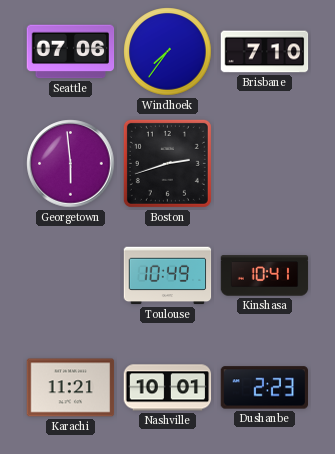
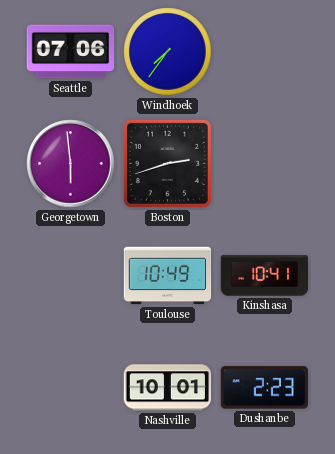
Brisbane: 7:10 -> none (265, 52)
Karachi: 11:21 -> none (71, 388)
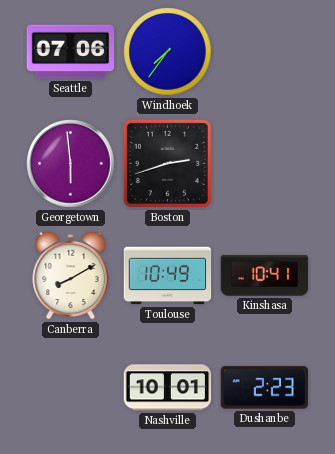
Canberra: none -> 8:10 (71, 275)
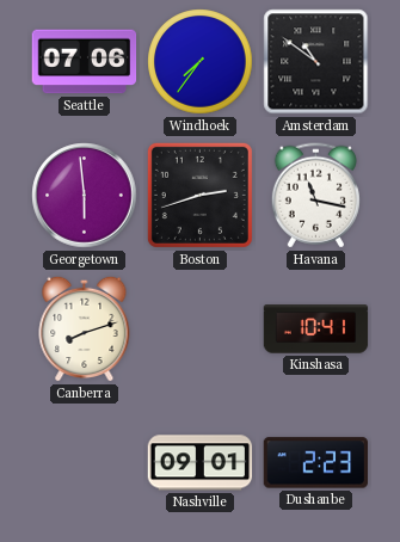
Amsterdam: none -> 10:51 (316, 62)
Havana: none -> 11:17 (315, 196)
Canberra: 8:10 -> 8:12 (85, 328)
Toulouse: 10:49 -> none (168, 276)
Nashville: 10:01 -> 09:01 (201, 463)
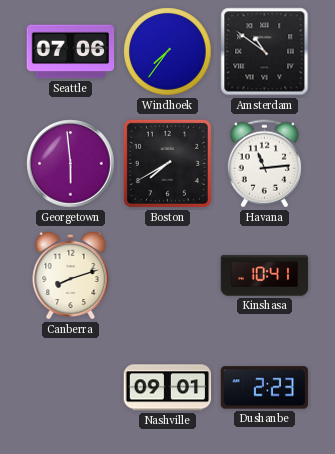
Boston: 2:42 -> 7:40 (167, 163)
Havana: 11:17 -> 11:14 (264, 164)
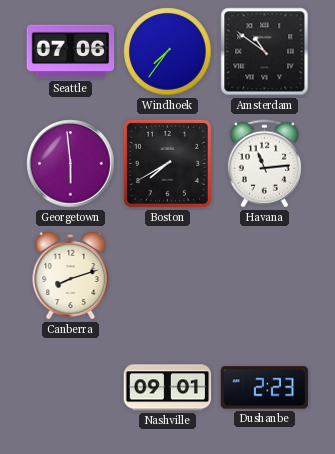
Kinshasa: 10:41 -> none (265, 276)
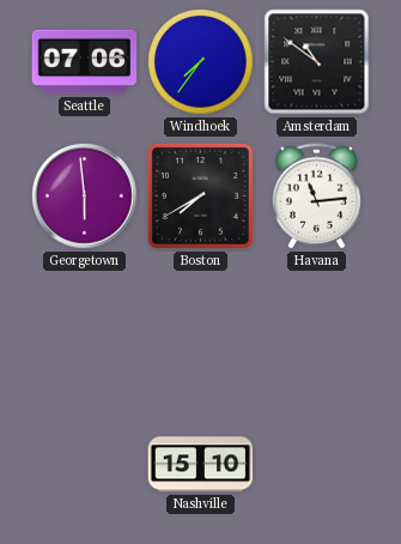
Canberra: 8:12 -> none (71, 275)
Nashville: 09:01 -> 15:10 (201, 465)
Dushanbe: 2:23 -> none (264, 388)
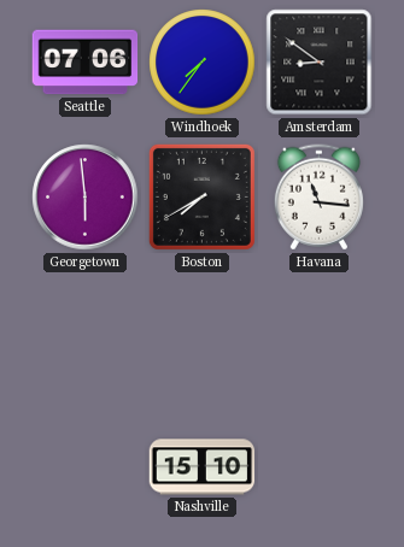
Amsterdam: 10:51 -> 8:51 (320, 63)
Havana: 11:14 -> 11:16 (318, 198)
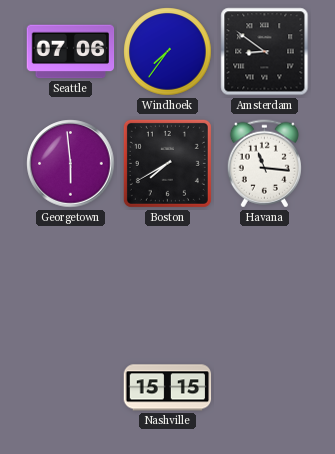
Nashville: 15:10 -> 15:15 (168, 388)
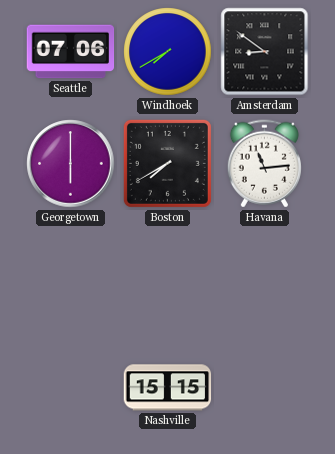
Windhoek: 7:36 -> 7:40 (168, 52)
Georgetown: 5:59 -> 6:00 (71, 164)
Havana: 11:16 -> 11:14 (264, 164)
